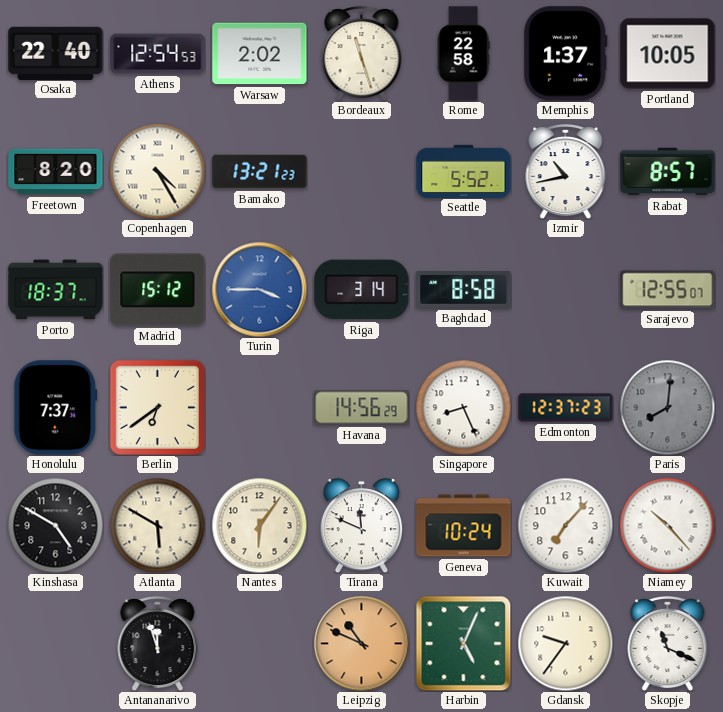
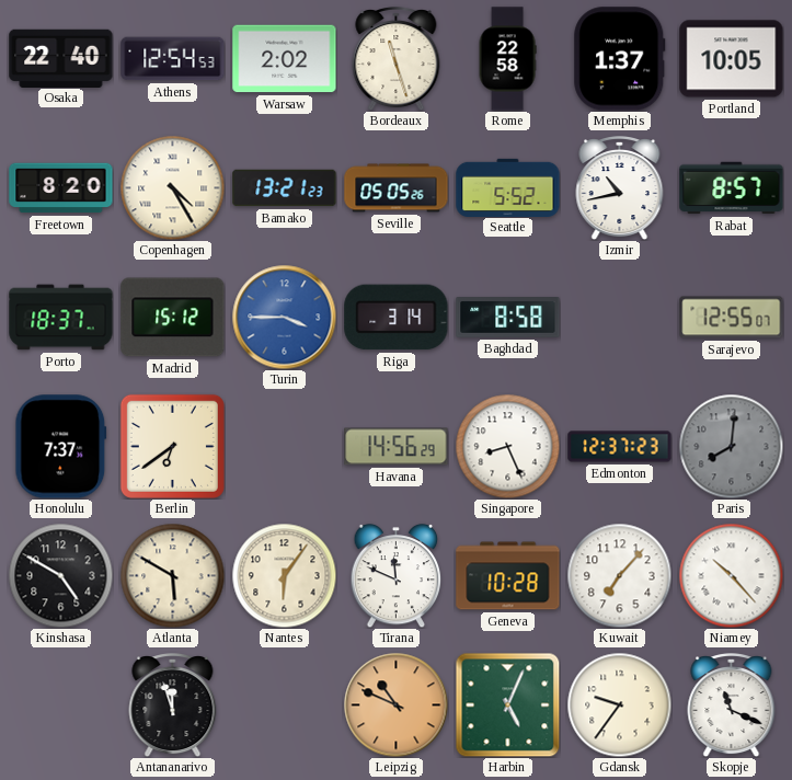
Seville: none -> 05:05 (397, 188)
Geneva: 10:24 -> 10:28 (508, 576)
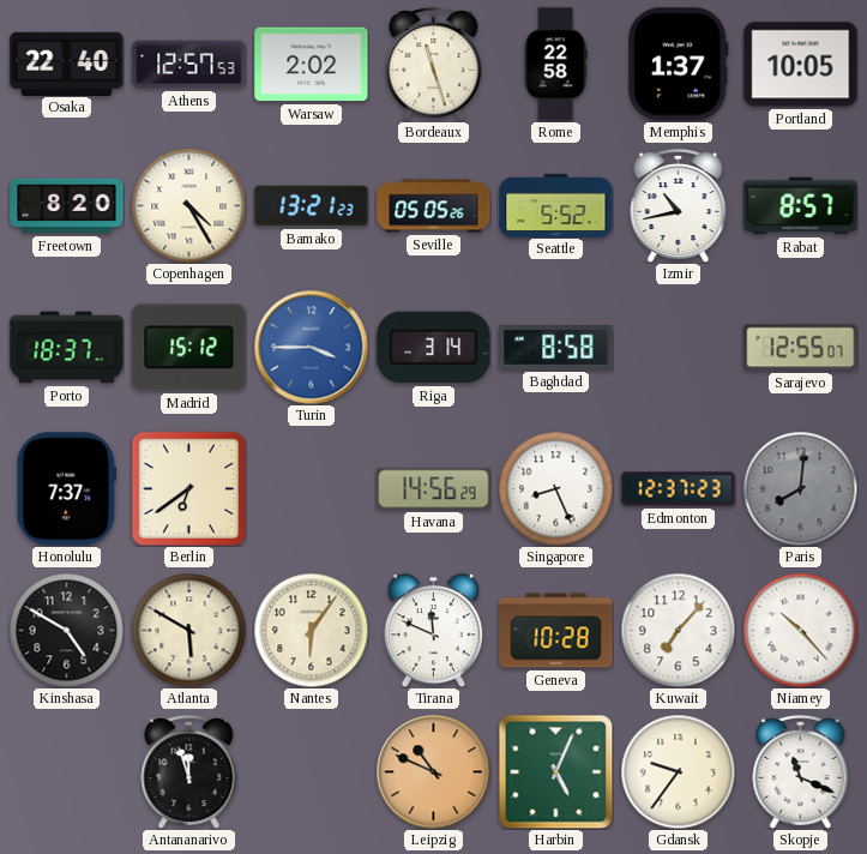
Athens: 12:54 -> 12:57 (189, 65)
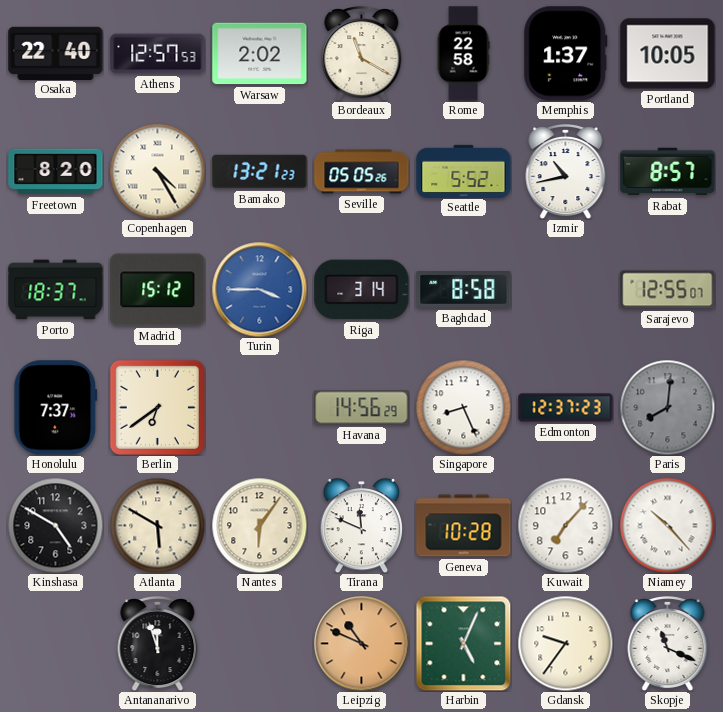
Bordeaux: 11:27 -> 11:20 (362, 54)
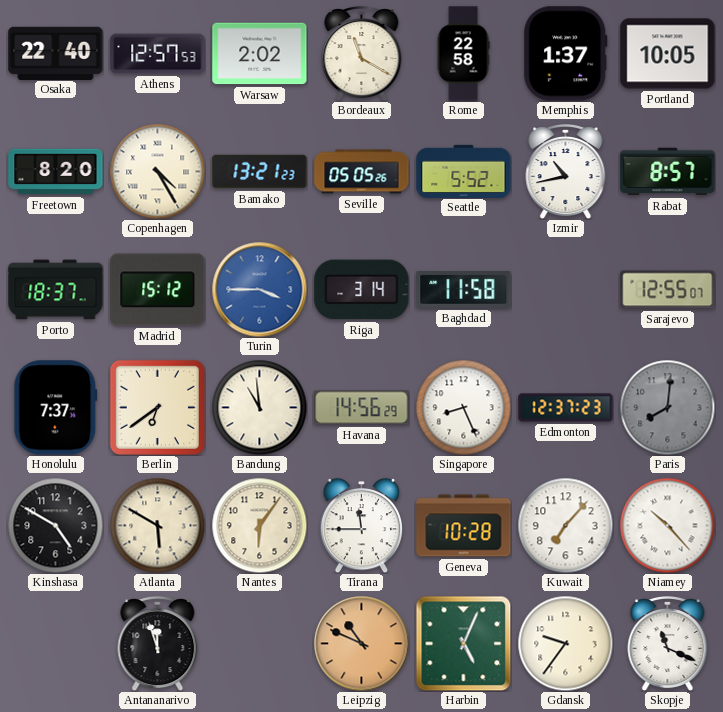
Baghdad: 8:58 -> 11:58 (464, 290)
Bandung: none -> 10:59 (259, 407)
Tirana: 11:49 -> 11:45 (362, 525)
